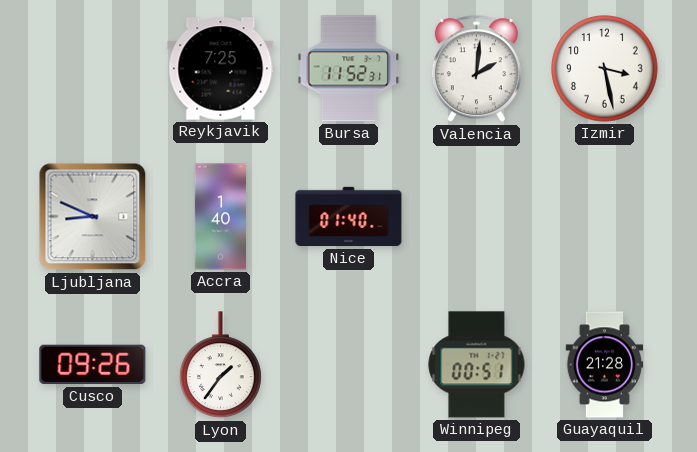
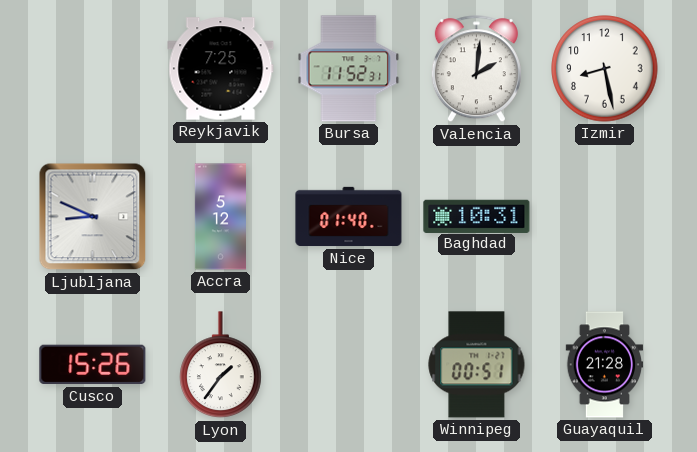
Izmir: 3:28 -> 8:28 (605, 69)
Accra: 1:40 -> 5:12 (220, 217)
Baghdad: none -> 10:31 (477, 216)
Cusco: 09:26 -> 15:26 (93, 365)
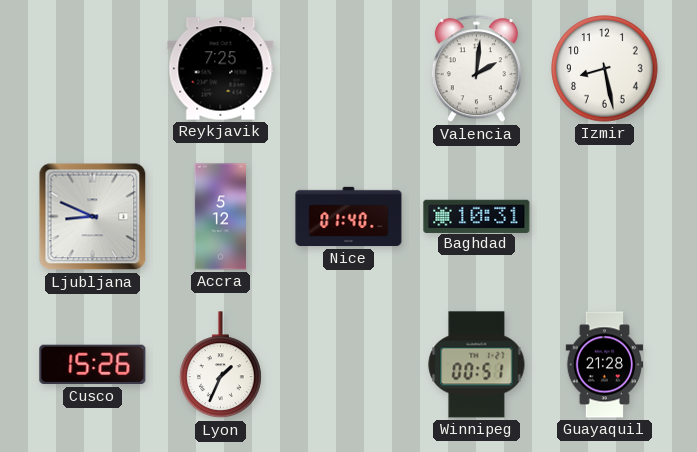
Bursa: 11:52 -> none (349, 69)
Lyon: 1:36 -> 1:34 (221, 365)
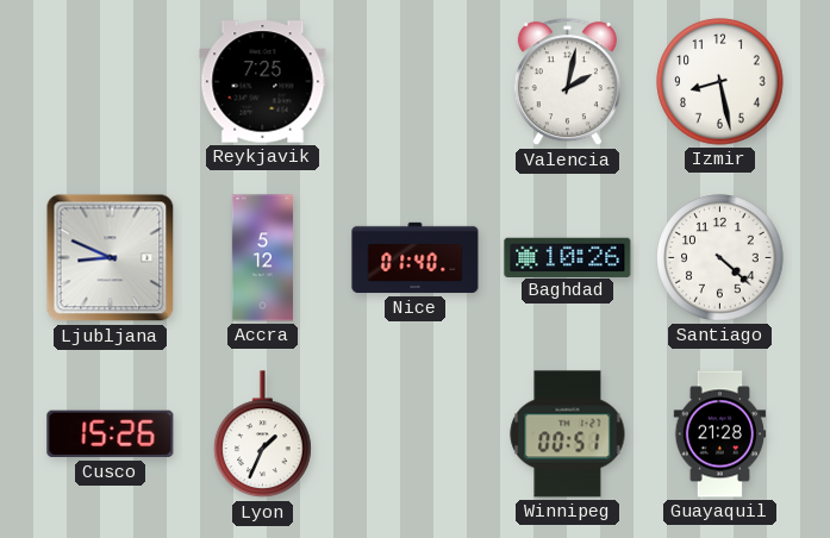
Valencia: 2:01 -> 2:02 (567, 82)
Baghdad: 10:31 -> 10:26 (568, 257)
Santiago: none -> 4:22 (720, 258)
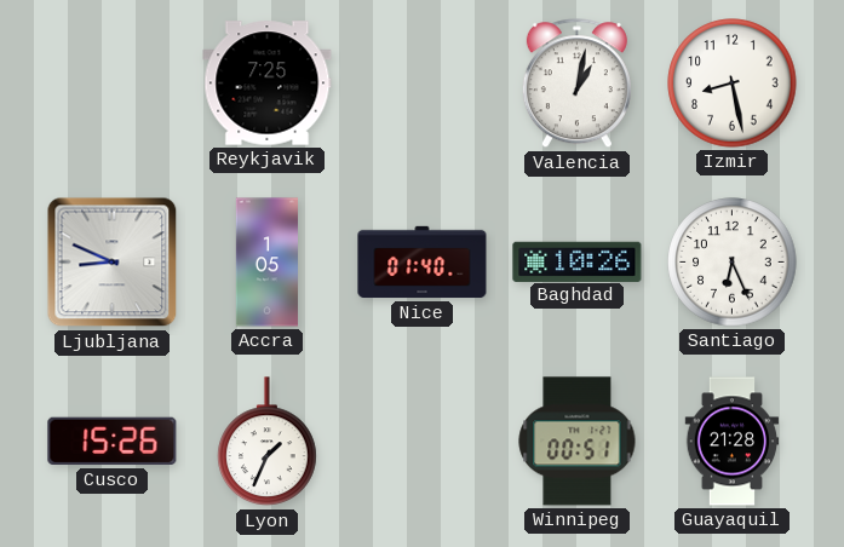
Valencia: 2:02 -> 1:02 (576, 84)
Accra: 5:12 -> 1:05 (266, 263)
Santiago: 4:22 -> 6:26 (733, 263)
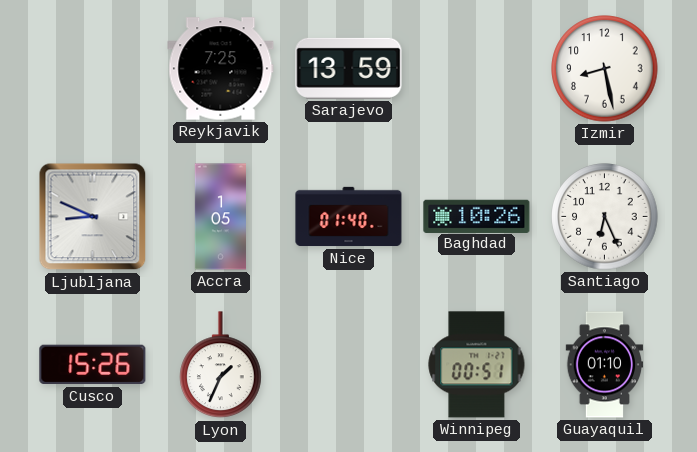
Sarajevo: none -> 13:59 (349, 68)
Valencia: 1:02 -> none (576, 84)
Guayaquil: 21:28 -> 01:10 (605, 365)
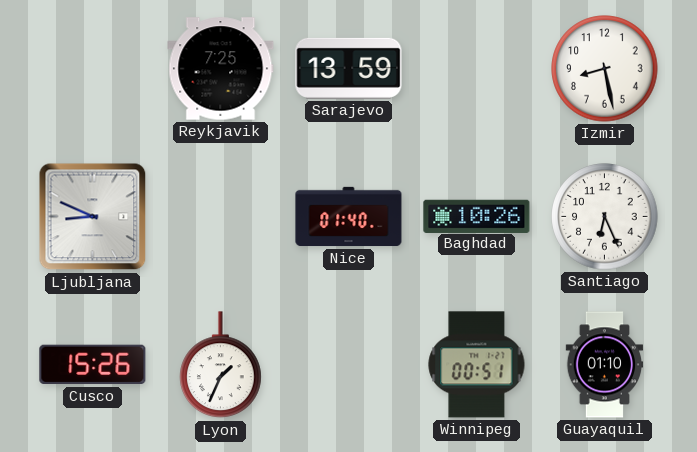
Accra: 1:05 -> none (220, 217)
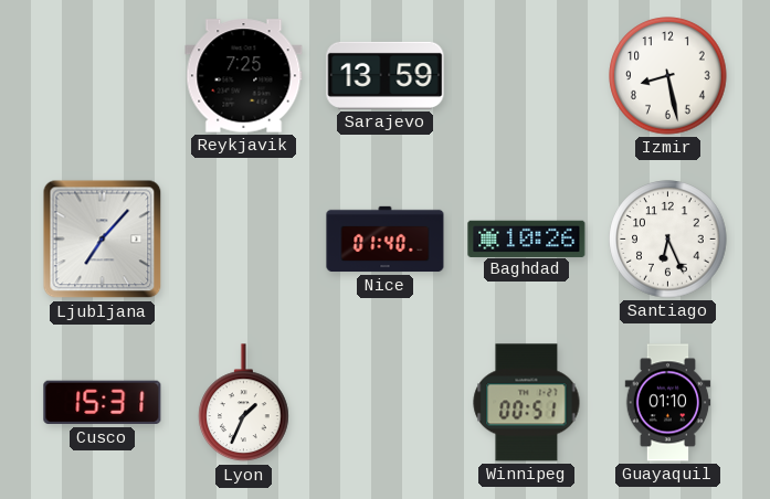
Ljubljana: 8:49 -> 7:07 (103, 240)
Cusco: 15:26 -> 15:31 (103, 403)
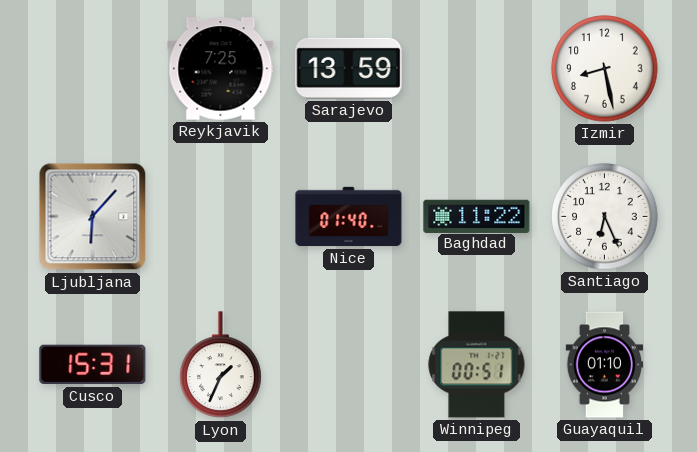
Ljubljana: 7:07 -> 6:07 (93, 217)
Baghdad: 10:26 -> 11:22 (477, 216)
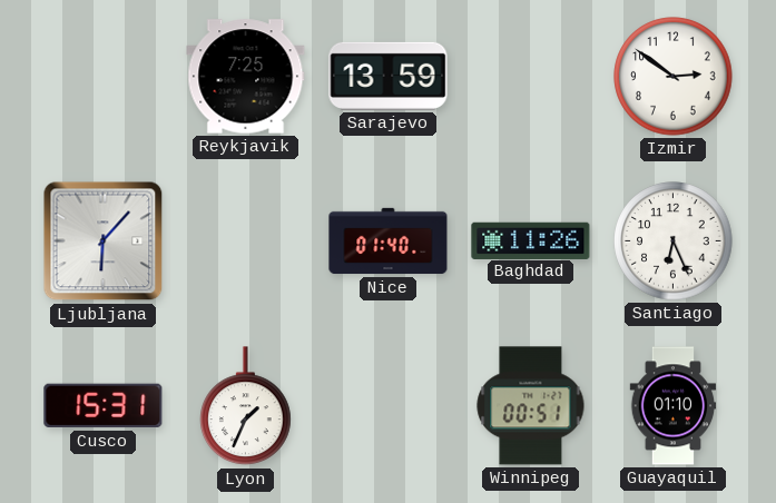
Izmir: 8:28 -> 2:51 (674, 77)
Baghdad: 11:22 -> 11:26 (531, 240)
